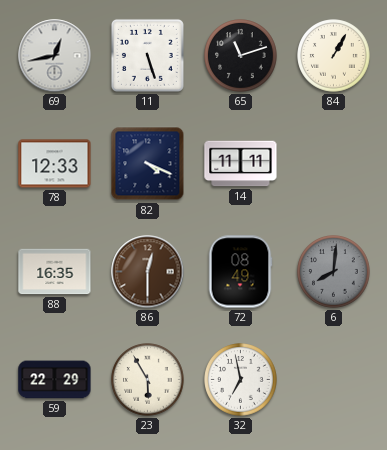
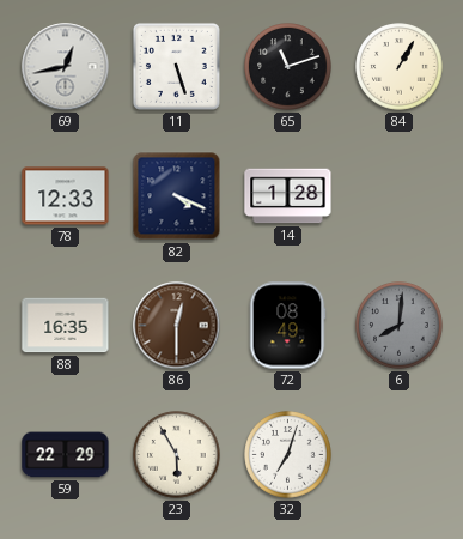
14: 11:11 -> 1:28 (288, 196)
32: 6:58 -> 7:03 (288, 455)
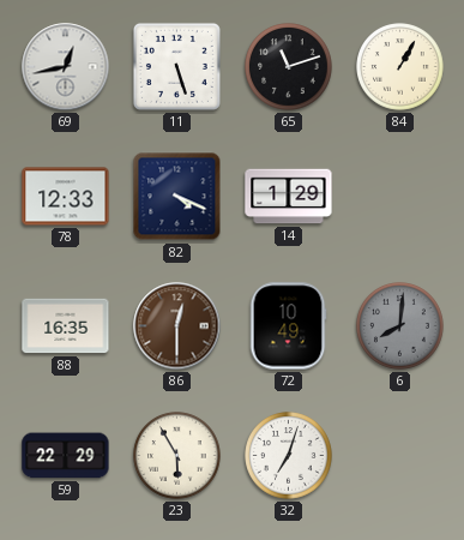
14: 1:28 -> 1:29 (289, 197)
72: 08:49 -> 10:49 (288, 326)
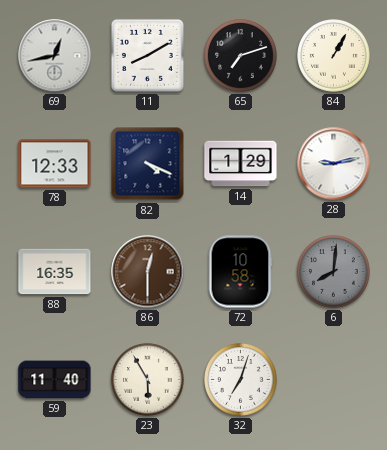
11: 5:27 -> 8:10 (147, 55)
65: 11:12 -> 7:12 (241, 56)
28: none -> 9:13 (334, 164)
72: 10:49 -> 10:58 (240, 272)
59: 22:29 -> 11:40 (55, 380)
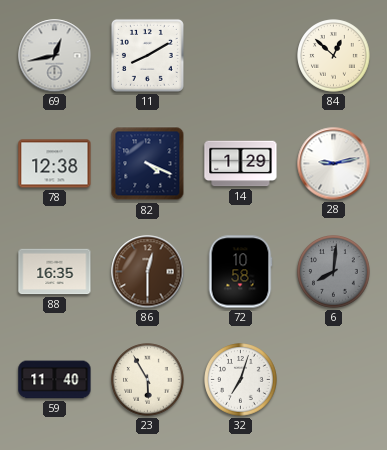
65: 7:12 -> none (241, 56)
84: 1:05 -> 12:52 (334, 56)
78: 12:33 -> 12:38 (55, 164)
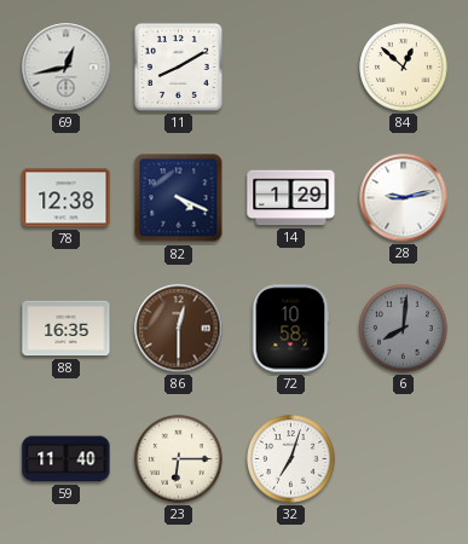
23: 5:55 -> 6:15 (179, 459)
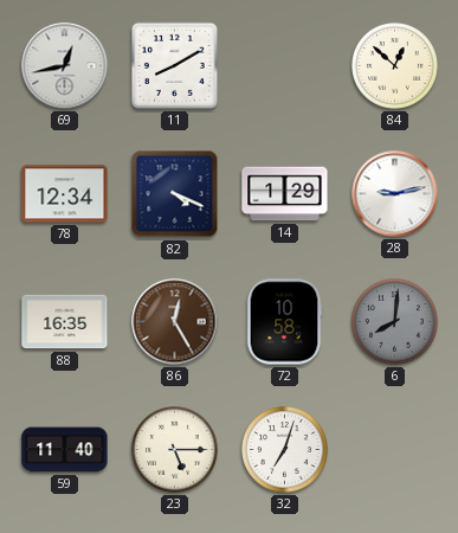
78: 12:38 -> 12:34 (65, 194)
86: 12:30 -> 12:25 (175, 322)
23: 6:15 -> 5:15 (175, 450)
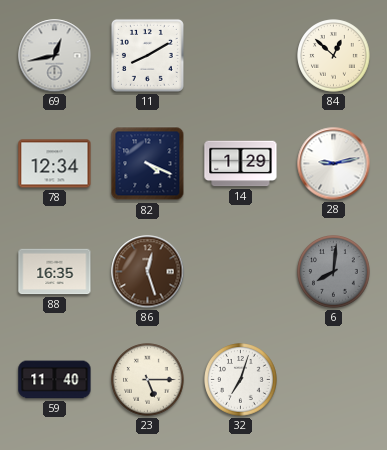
86: 12:25 -> 12:27 (148, 272)
72: 10:58 -> none (284, 322)
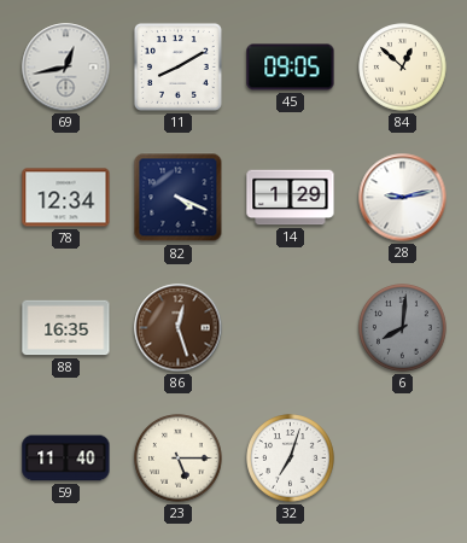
45: none -> 09:05 (291, 68)
